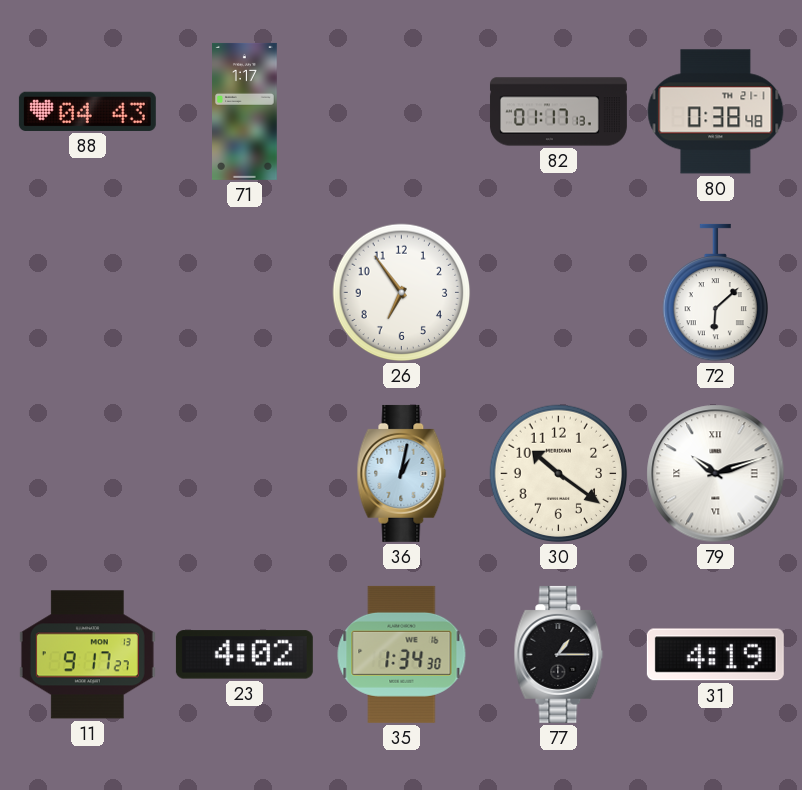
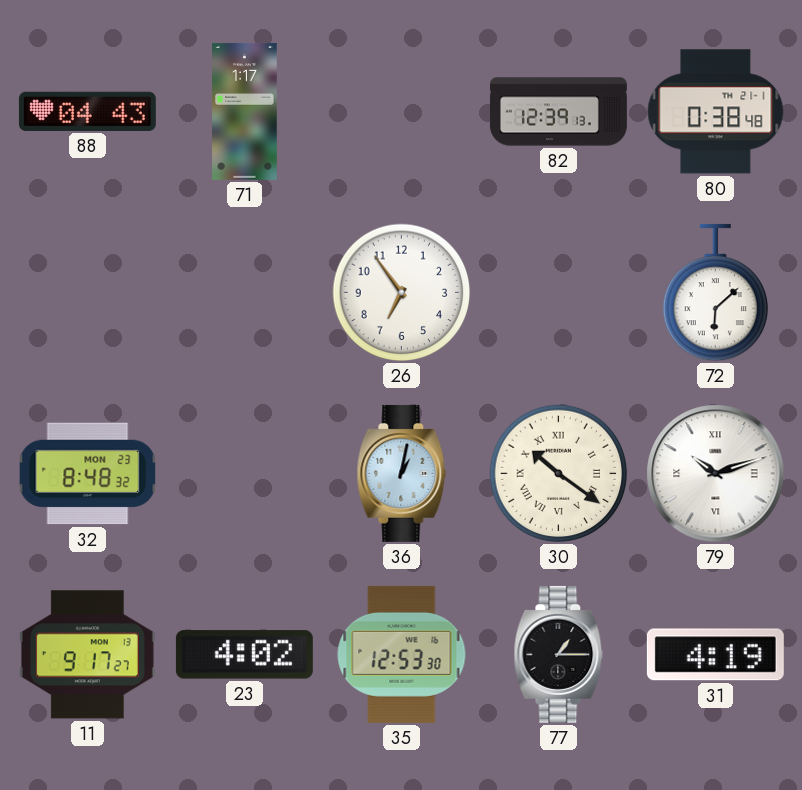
82: 01:17 -> 12:39 (558, 112)
32: none -> 8:48 (88, 474)
30 numerals: Arabic -> Roman (559, 474)
35: 1:34 -> 12:53 (402, 654)
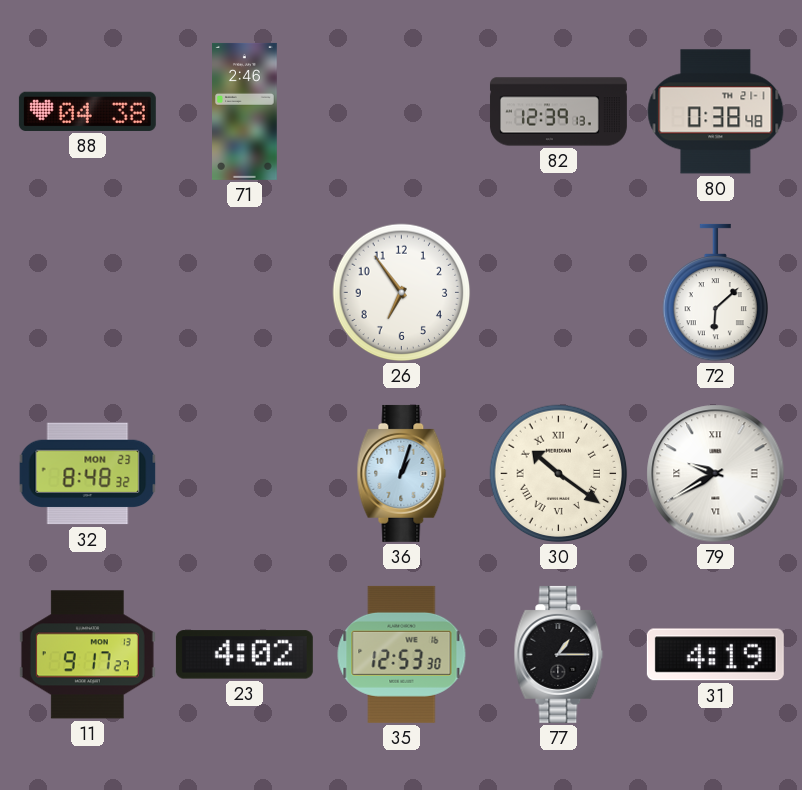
88: 04:43 -> 04:38 (87, 111)
71: 1:17 -> 2:46 (245, 111)
36: 1:02 -> 1:03 (402, 473)
79: 10:12 -> 9:40 (716, 474)
